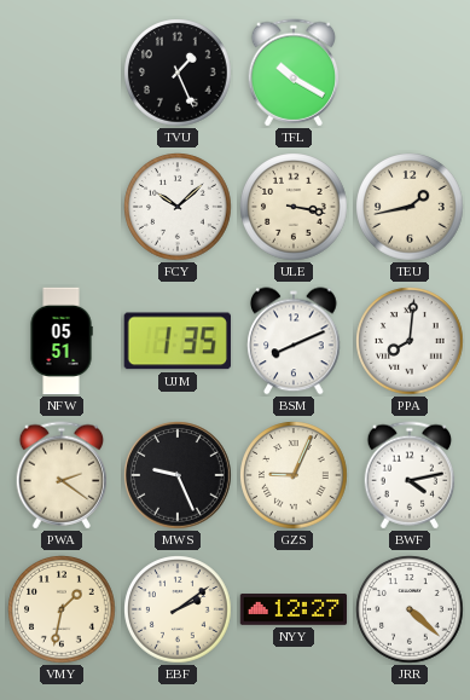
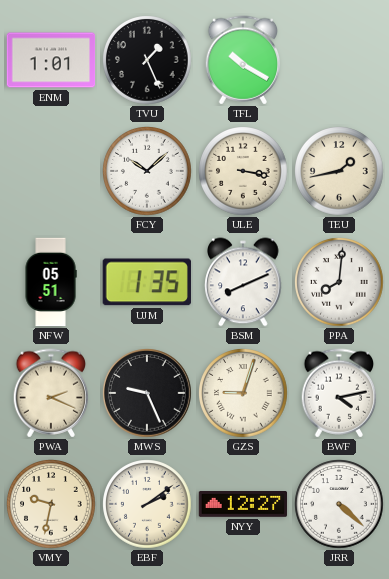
ENM: none -> 1:01 (51, 60)
PWA: 2:21 -> 2:19 (51, 393)
GZS: 9:04 -> 9:03 (243, 393)
VMY: 1:32 -> 9:32 (51, 504)
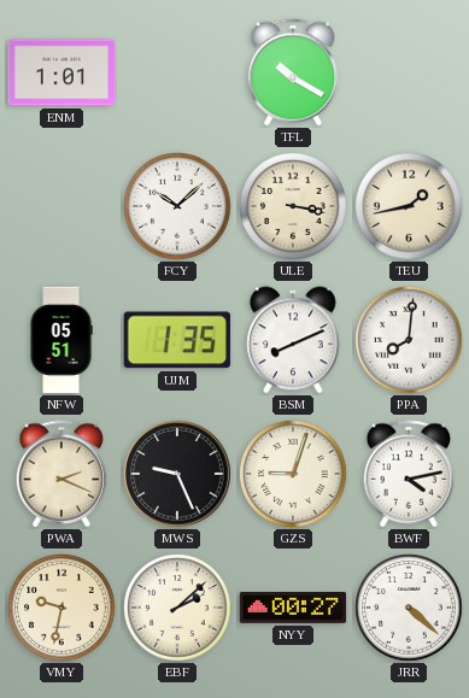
TVU: 1:26 -> none (147, 60)
EBF: 2:09 -> 2:08 (177, 608)
NYY: 12:27 -> 00:27 (293, 609)
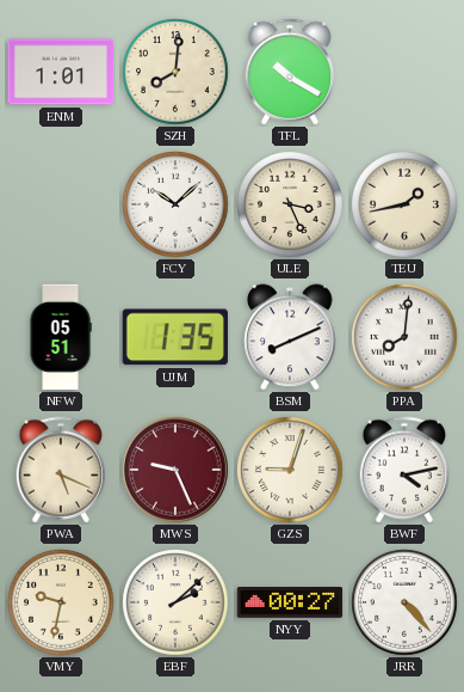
SZH: none -> 8:01 (175, 72)
ULE: 3:17 -> 3:26 (290, 204)
PWA: 2:19 -> 5:19 (61, 470)
MWS dial: black -> burgundy (175, 470)
JRR: 4:22 -> 4:23 (404, 602)
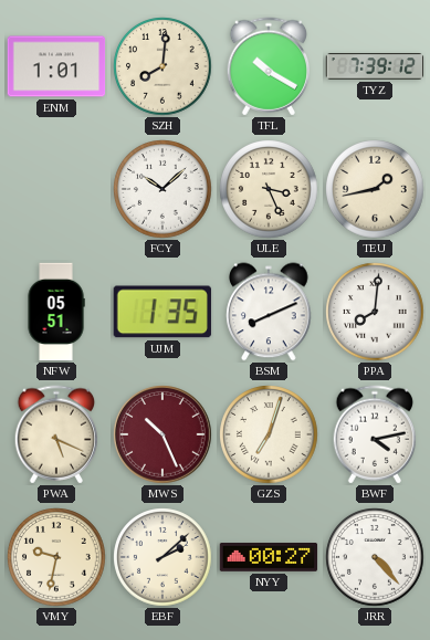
TYZ: none -> 7:39 (375, 66)
MWS: 9:26 -> 10:26 (162, 434)
GZS: 9:03 -> 7:03 (269, 434)
